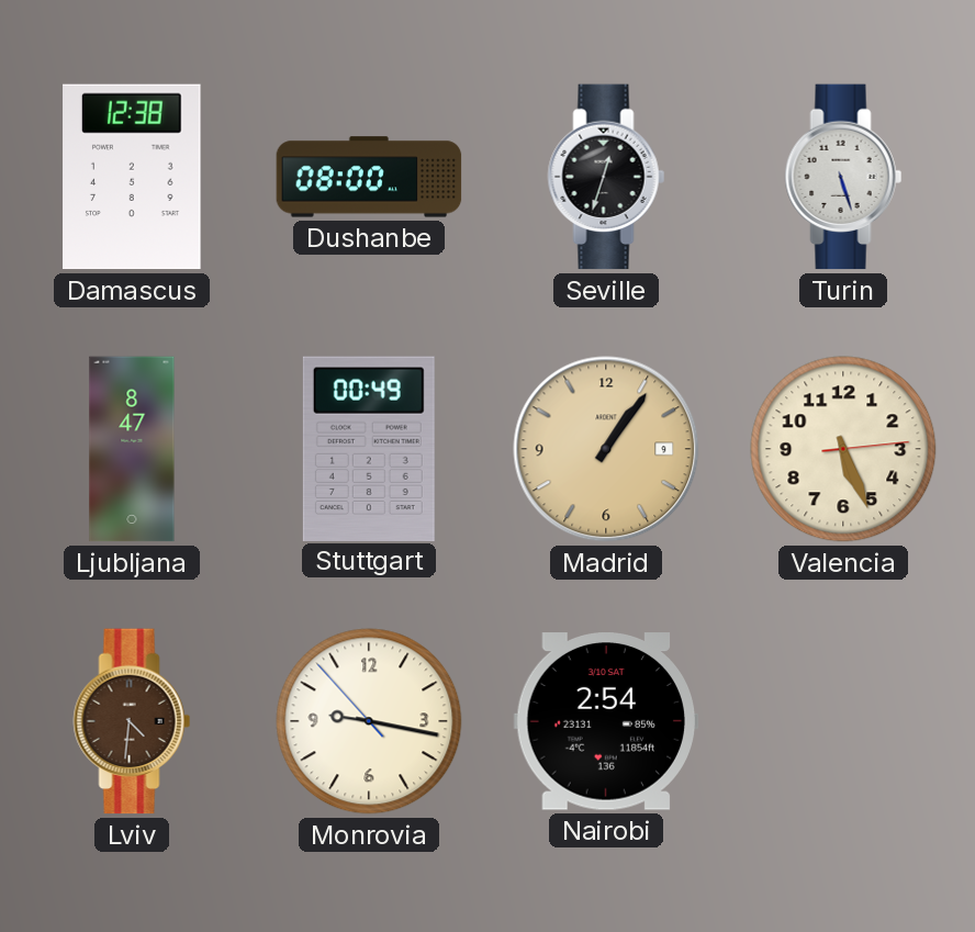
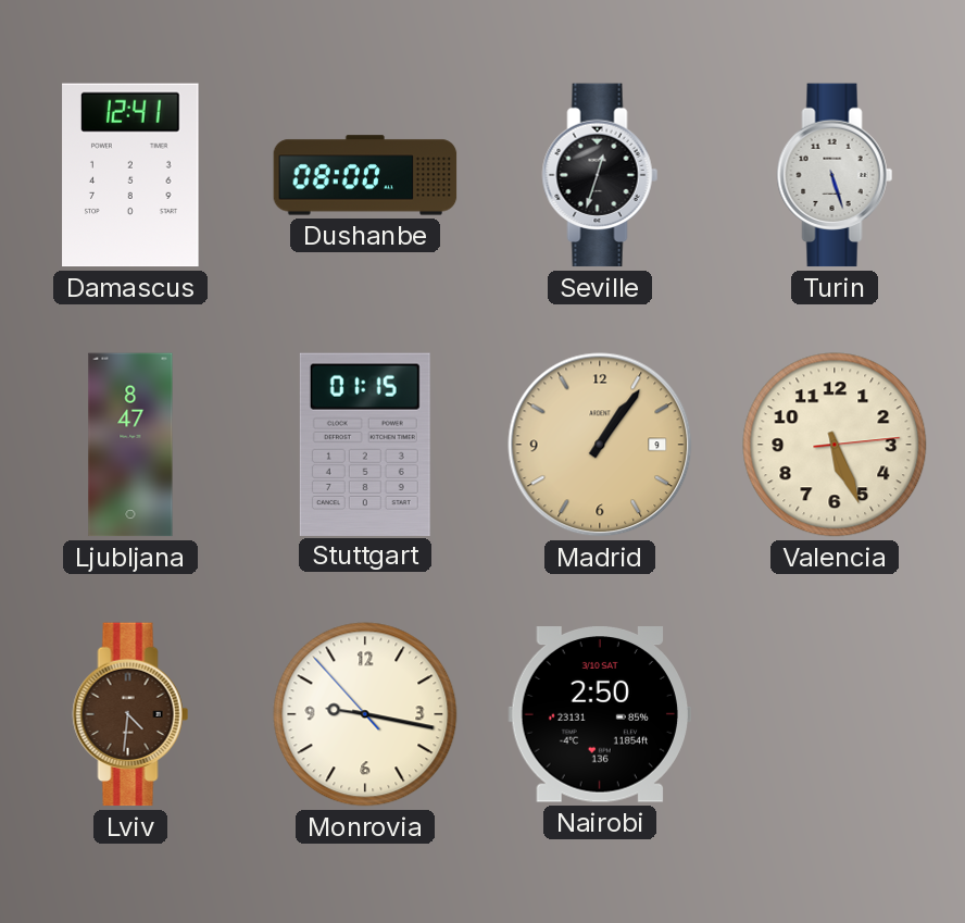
Damascus: 12:38 -> 12:41 (130, 175)
Stuttgart: 00:49 -> 01:15 (365, 444)
Nairobi: 2:54 -> 2:50 (599, 714)
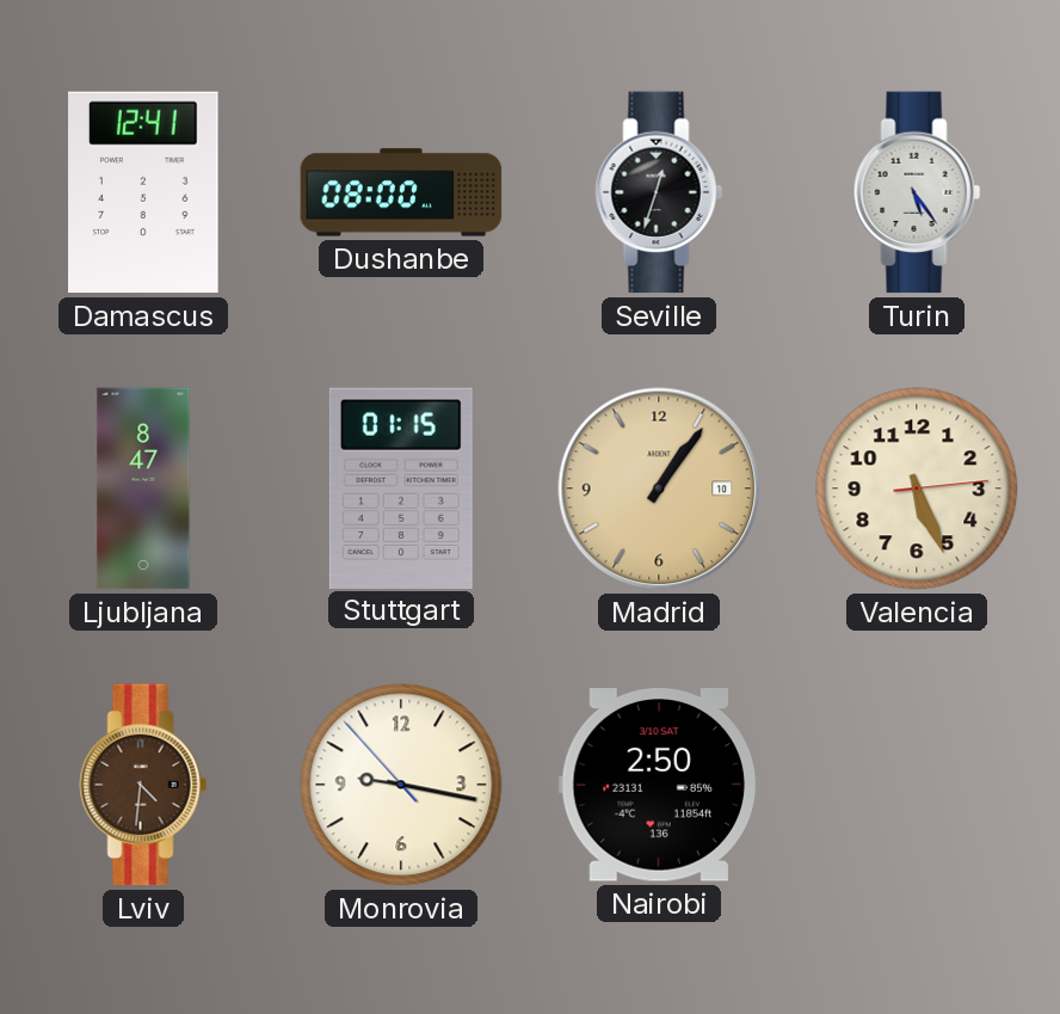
Turin: 5:27 -> 5:24 (917, 192)
Madrid date: 9 -> 10 (659, 488)
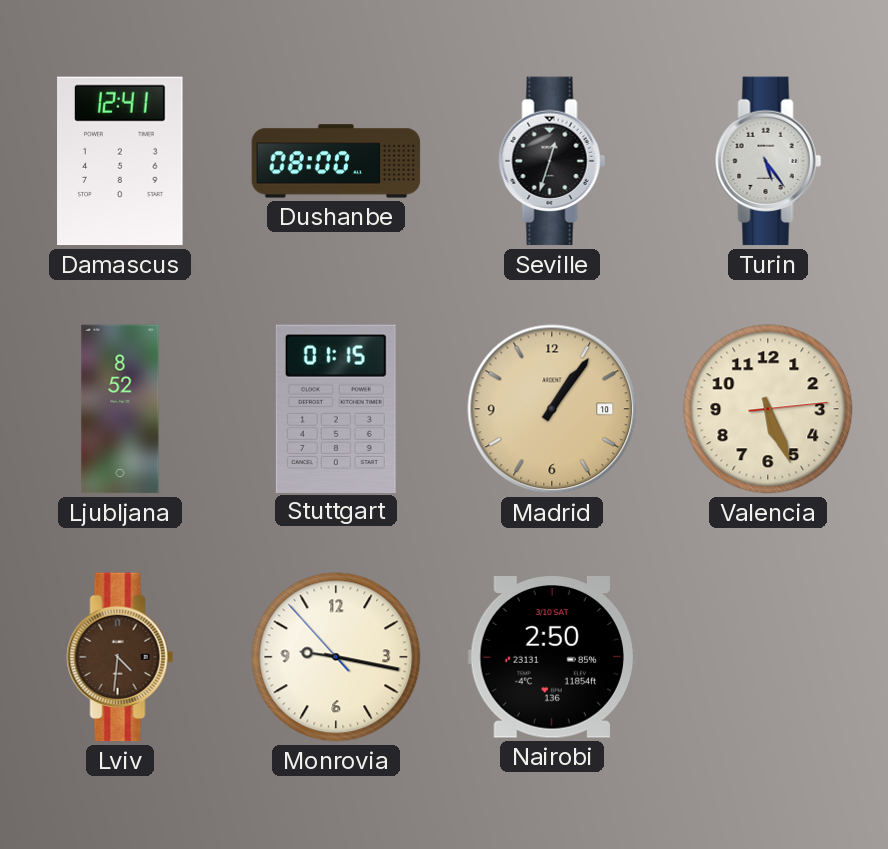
Ljubljana: 8:47 -> 8:52 (120, 409)
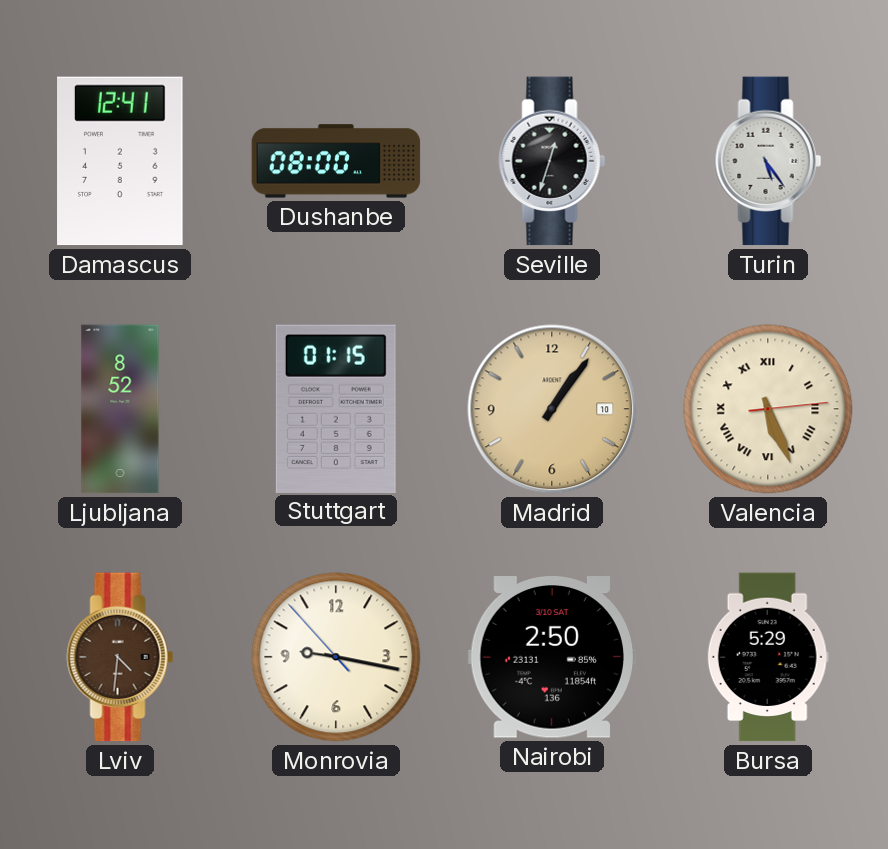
Valencia numerals: Arabic -> Roman (768, 409)
Bursa: none -> 5:29 (768, 657)
